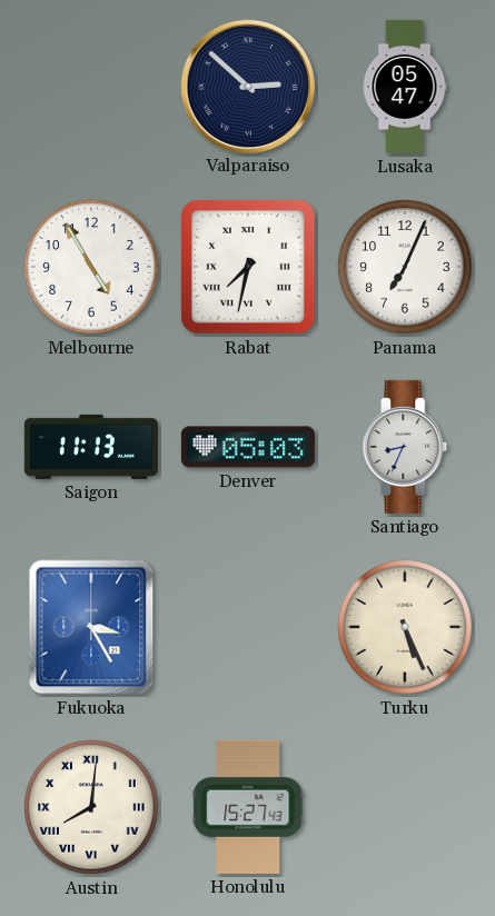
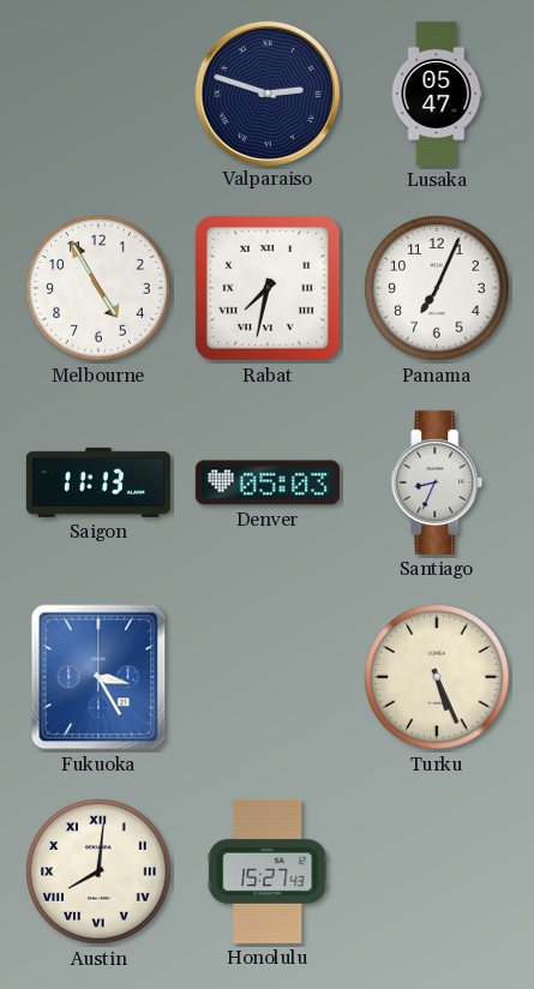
Valparaiso: 2:52 -> 2:48 (266, 92)
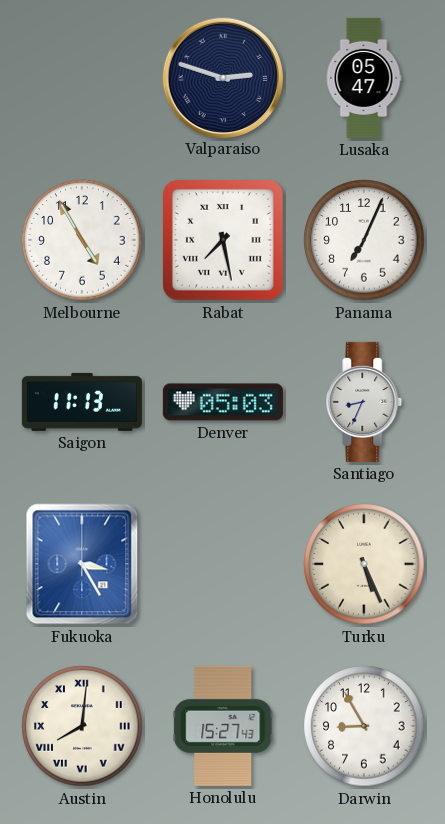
Rabat: 7:32 -> 7:28 (224, 241)
Darwin: none -> 8:55 (364, 726)
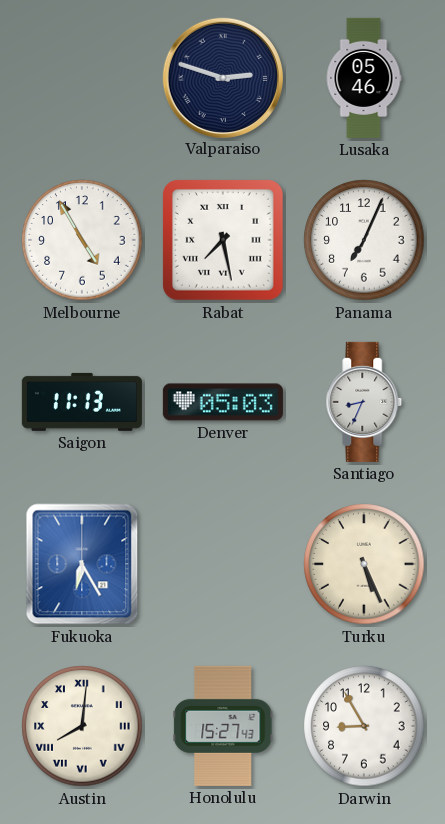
Lusaka: 05:47 -> 05:46 (364, 78)
Fukuoka: 3:25 -> 6:25 (82, 564)
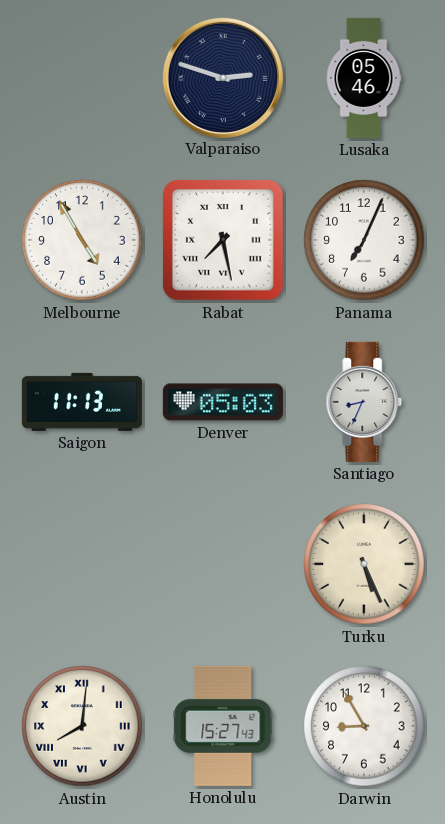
Fukuoka: 6:25 -> none (82, 564)
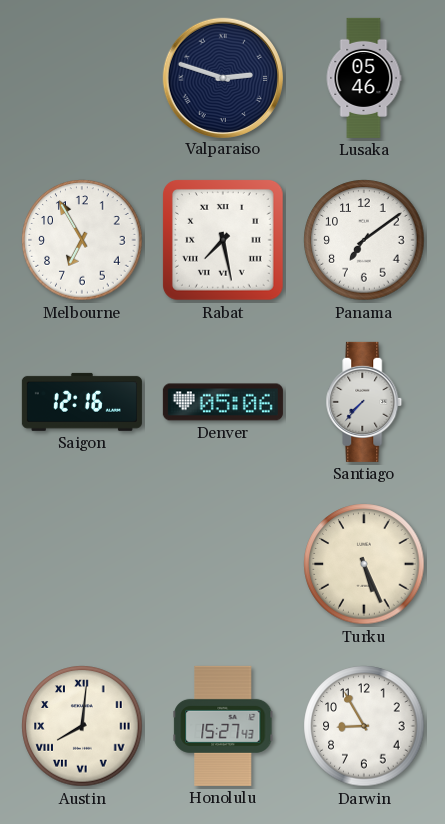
Melbourne: 4:55 -> 6:55 (82, 240)
Panama: 7:04 -> 7:09 (364, 240)
Saigon: 11:13 -> 12:16 (82, 402)
Denver: 05:03 -> 05:06 (223, 402)
Santiago: 8:34 -> 7:37 (364, 402)
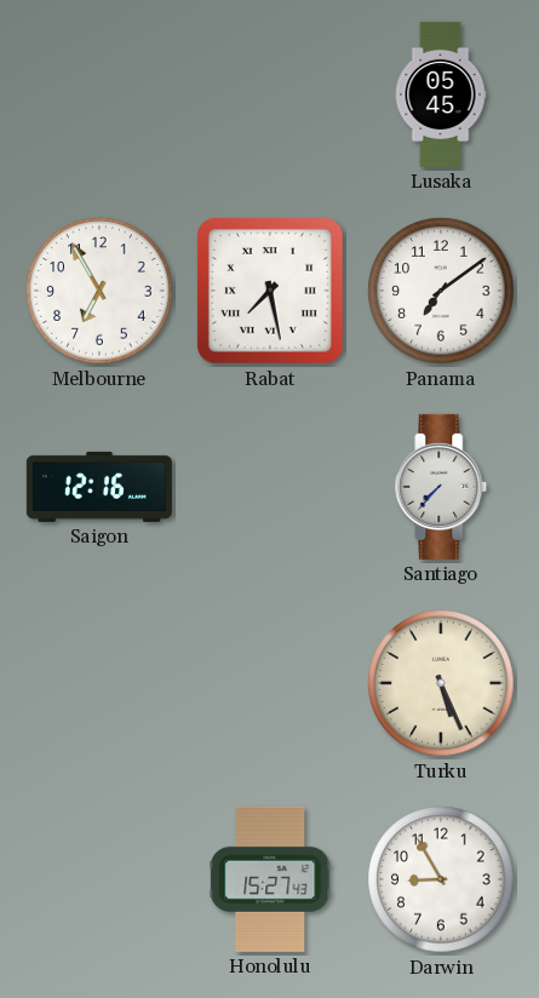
Valparaiso: 2:48 -> none (222, 77)
Lusaka: 05:46 -> 05:45 (441, 94)
Denver: 05:06 -> none (223, 402)
Austin: 8:01 -> none (82, 726)
